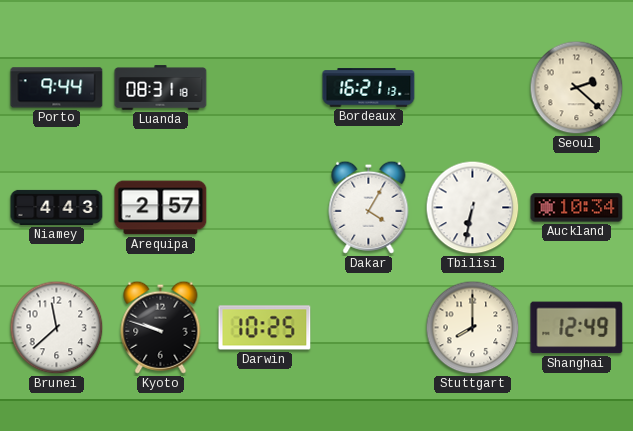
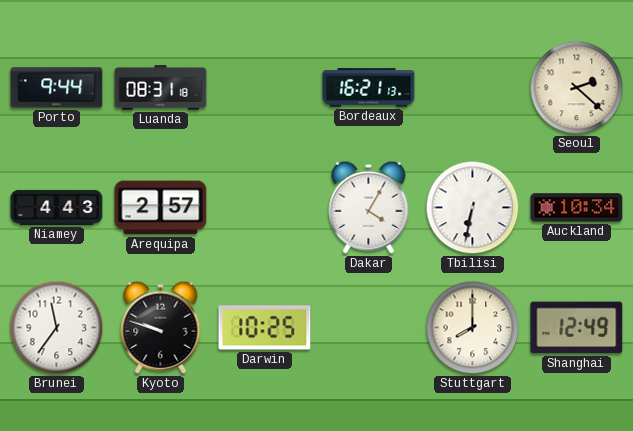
Brunei: 11:38 -> 11:36 (57, 328)
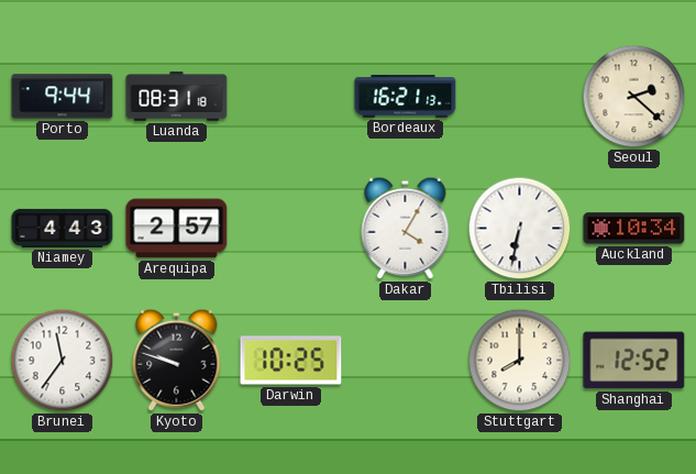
Shanghai: 12:49 -> 12:52 (634, 361)
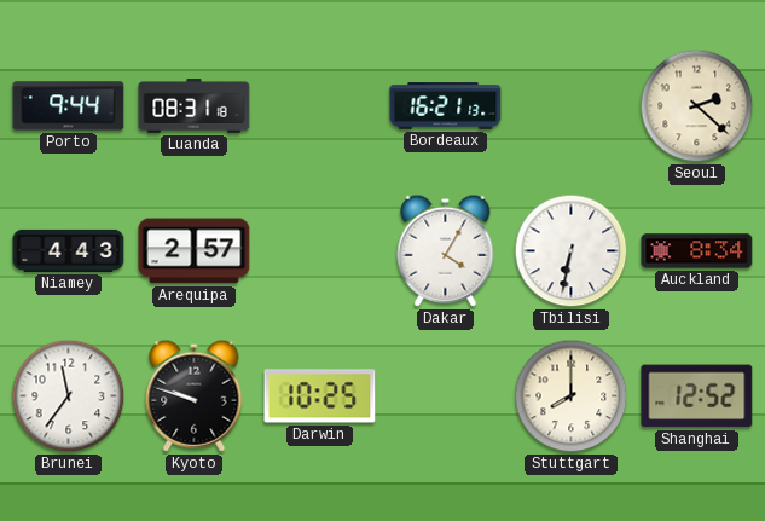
Auckland: 10:34 -> 8:34 (697, 251)
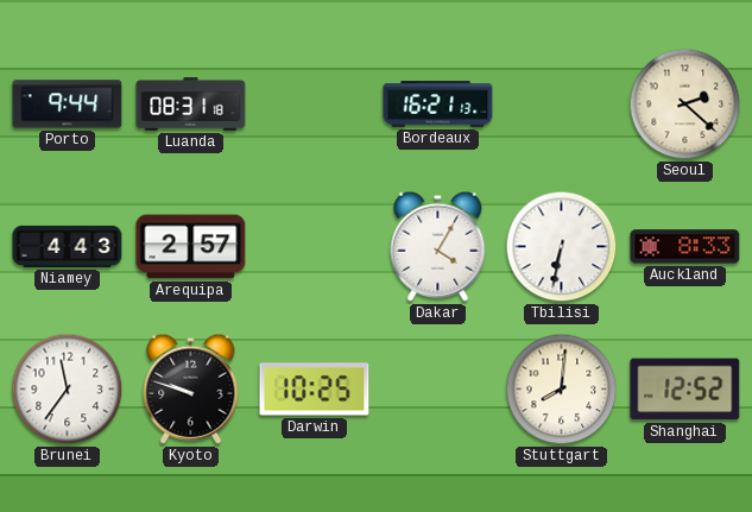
Auckland: 8:34 -> 8:33 (685, 247)
Stuttgart: 8:00 -> 8:01 (562, 390)
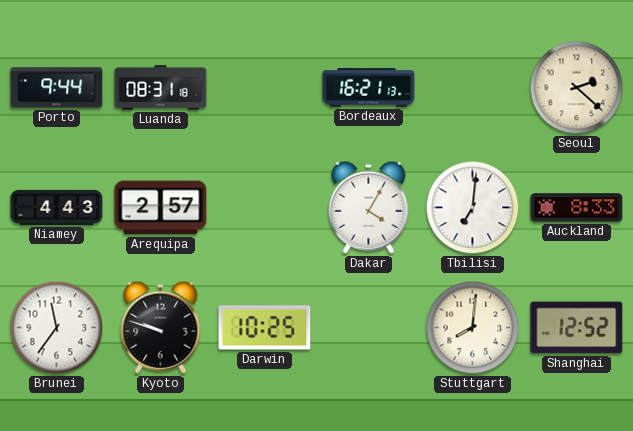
Tbilisi: 6:32 -> 7:01 (473, 208)
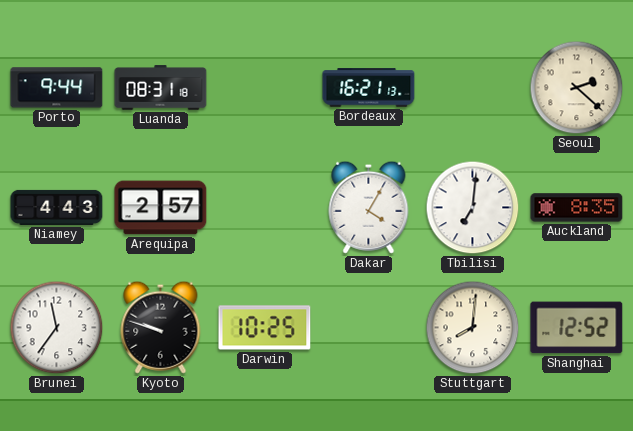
Auckland: 8:33 -> 8:35 (577, 208)
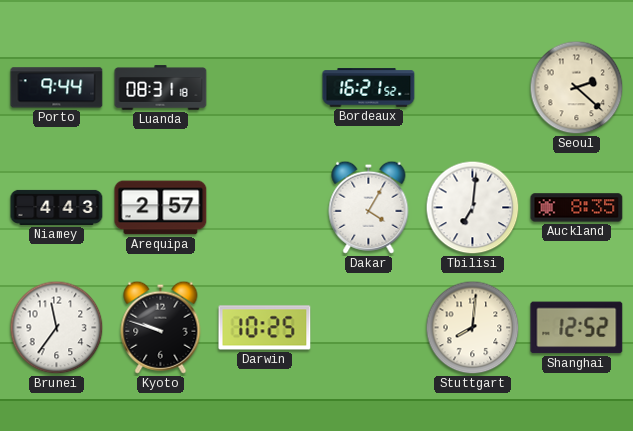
Bordeaux: 16:21:13 -> 16:21:52 (369, 88)
